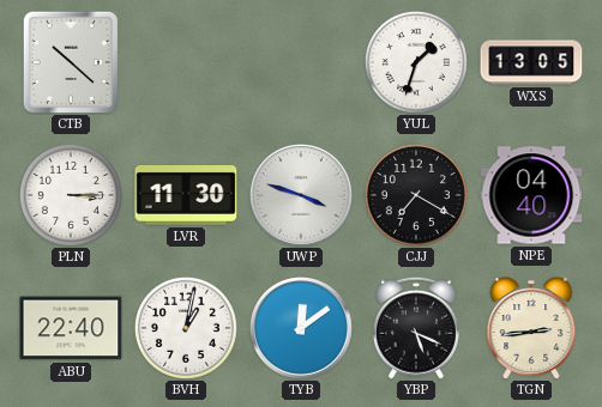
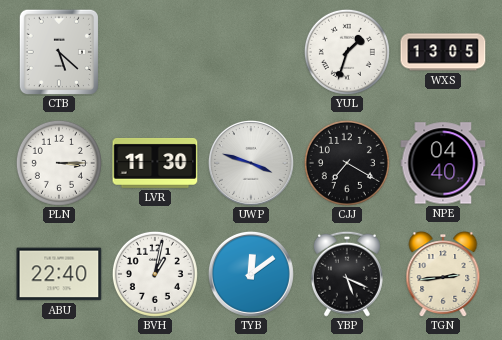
CTB: 10:22 -> 5:22 (58, 52)
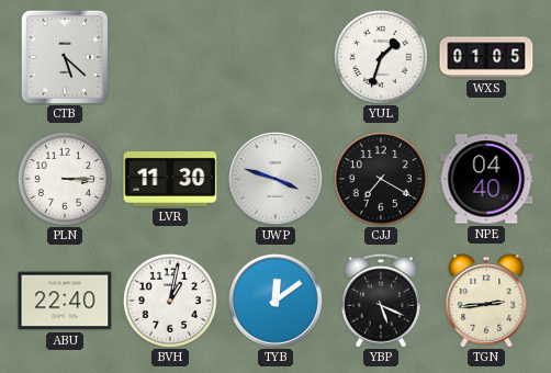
WXS: 13:05 -> 01:05 (486, 57)
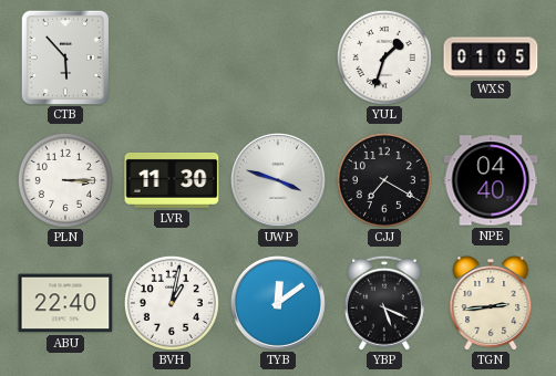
CTB: 5:22 -> 5:53 (64, 58)
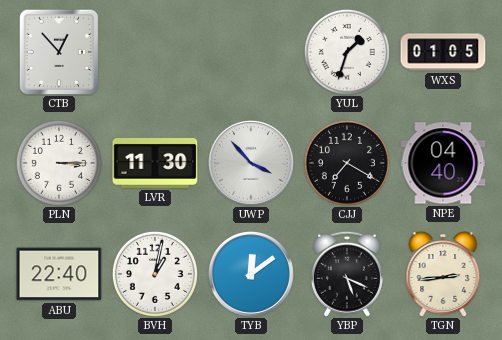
CTB: 5:53 -> 12:53 (58, 52)
UWP: 3:48 -> 3:53 (251, 163)
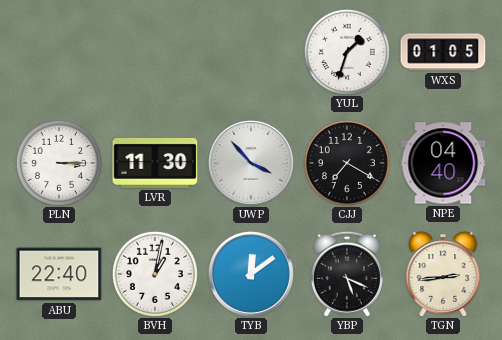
CTB: 12:53 -> none (58, 52)
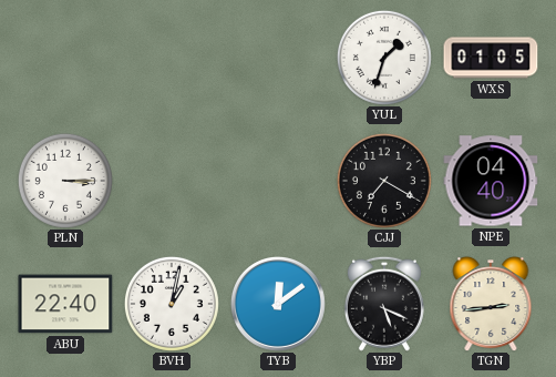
LVR: 11:30 -> none (155, 163)
UWP: 3:53 -> none (251, 163)
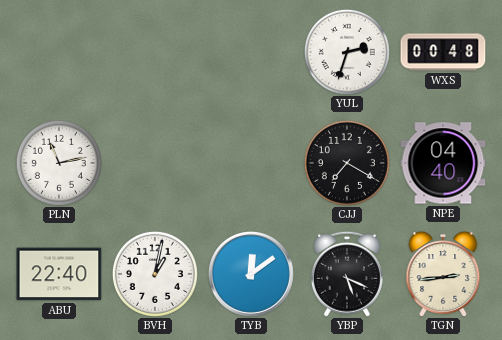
YUL: 1:33 -> 2:33 (347, 52)
WXS: 01:05 -> 00:48 (443, 52)
PLN: 3:15 -> 11:13 (59, 163)
